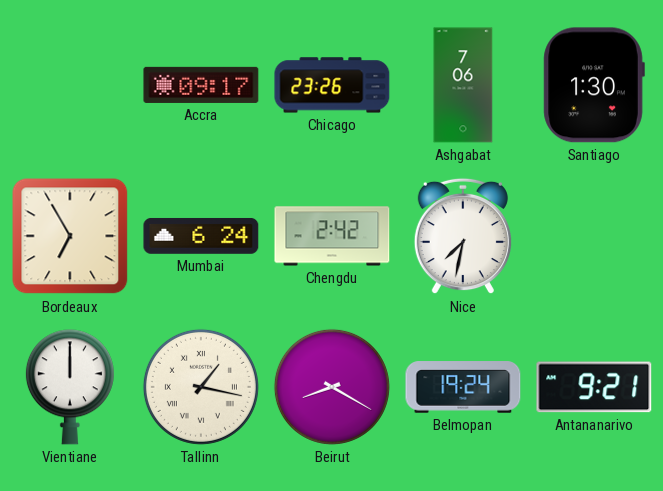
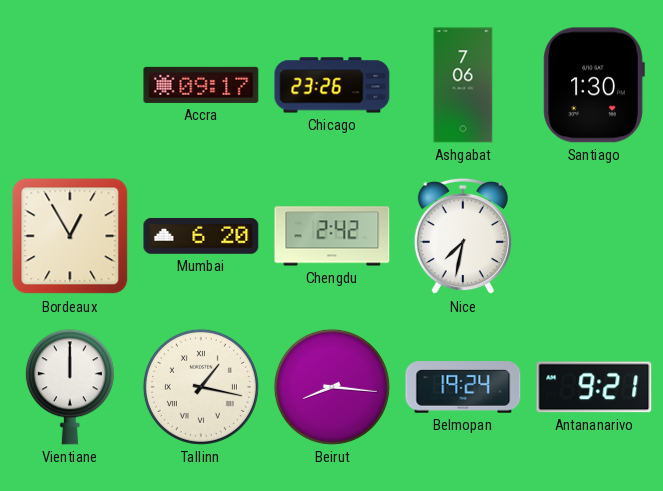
Bordeaux: 6:55 -> 12:55 (70, 236)
Mumbai: 6:24 -> 6:20 (201, 236)
Beirut: 8:20 -> 8:16 (332, 387)
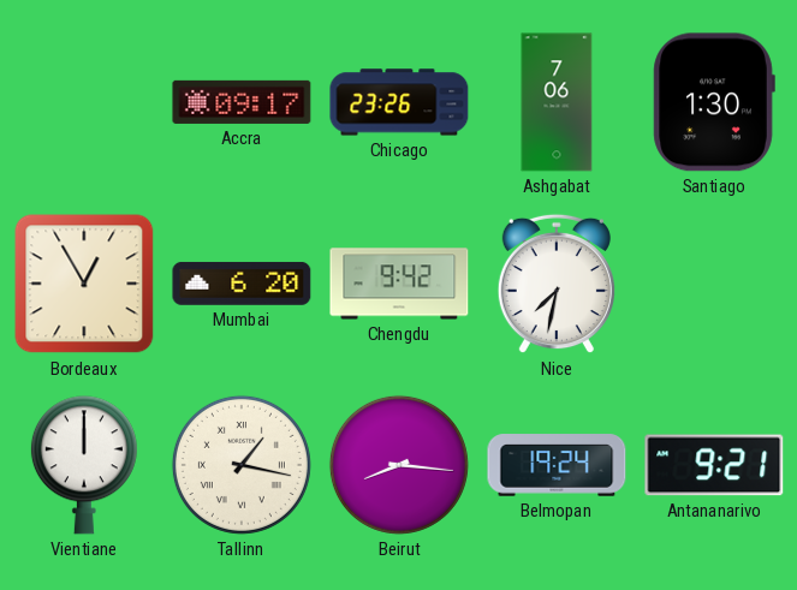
Chengdu: 2:42 -> 9:42 (399, 284)
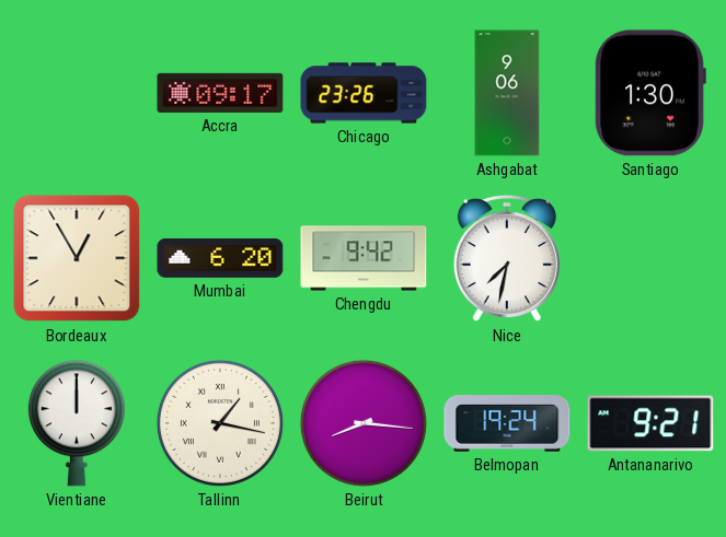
Ashgabat: 7:06 -> 9:06 (507, 93)
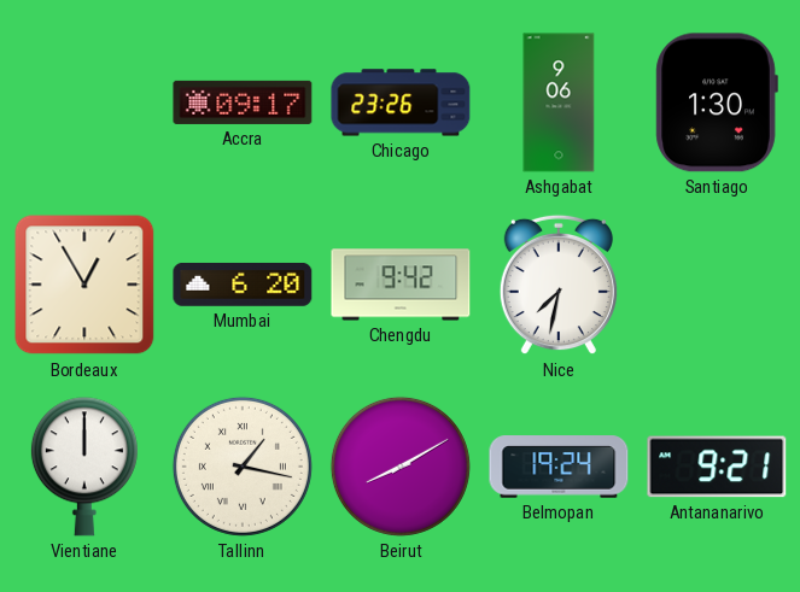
Beirut: 8:16 -> 8:10 (401, 467)
